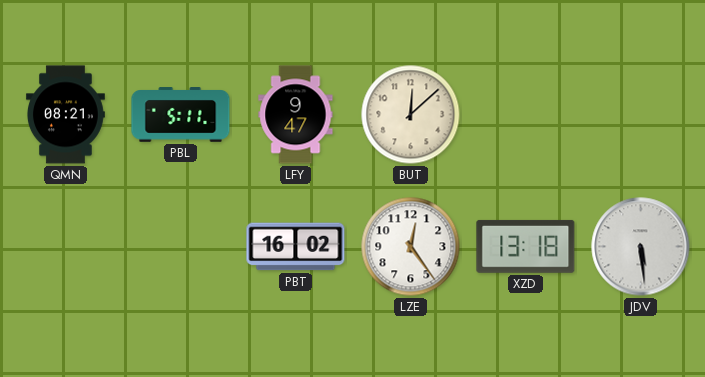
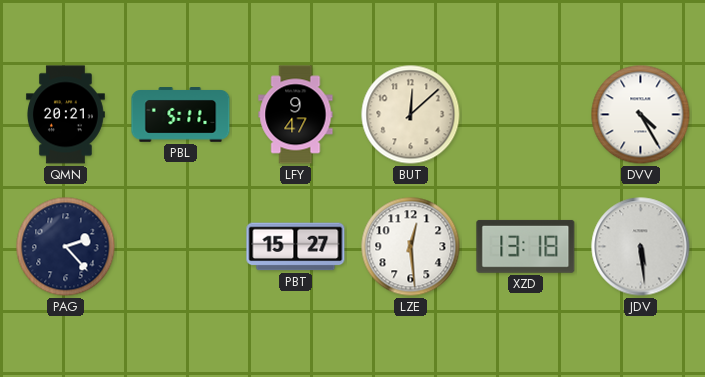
QMN: 08:21 -> 20:21 (65, 115)
DVV: none -> 4:25 (641, 115)
PAG: none -> 2:23 (66, 247)
PBT: 16:02 -> 15:27 (296, 247)
LZE: 12:24 -> 12:29 (411, 247)
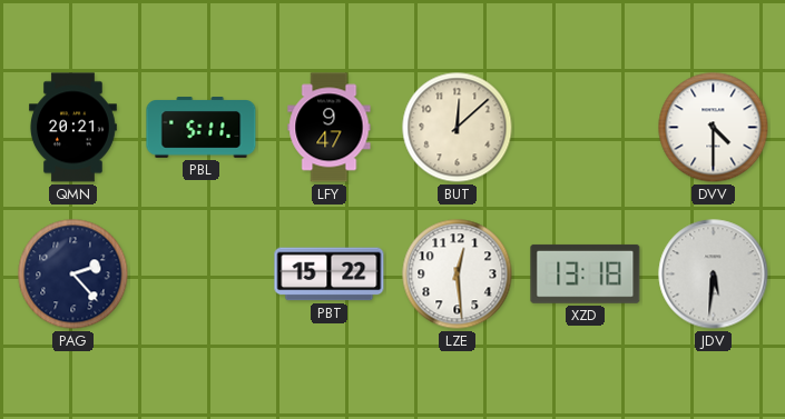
DVV: 4:25 -> 4:30 (714, 128)
PBT: 15:27 -> 15:22 (330, 275)
JDV: 5:29 -> 5:31 (714, 275)
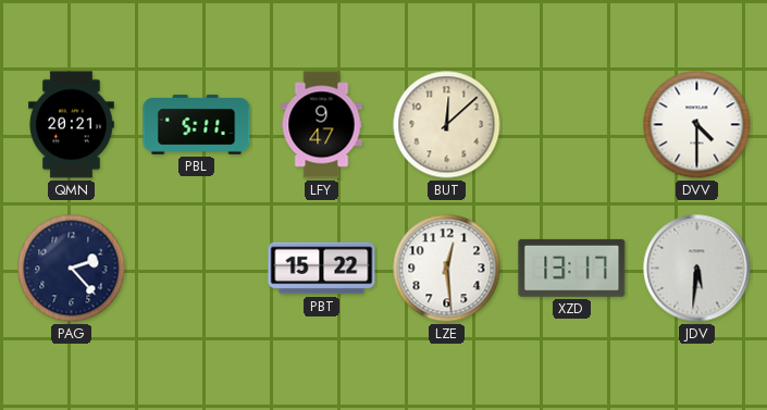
XZD: 13:18 -> 13:17 (572, 268)
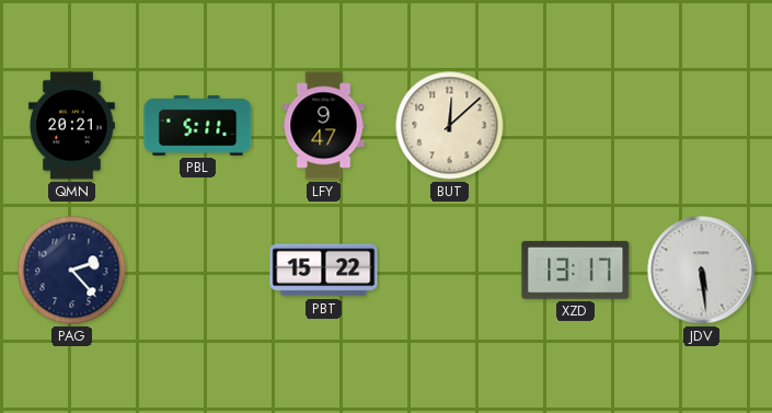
DVV: 4:30 -> none (697, 125)
LZE: 12:29 -> none (447, 269)
JDV: 5:31 -> 5:29 (702, 271)
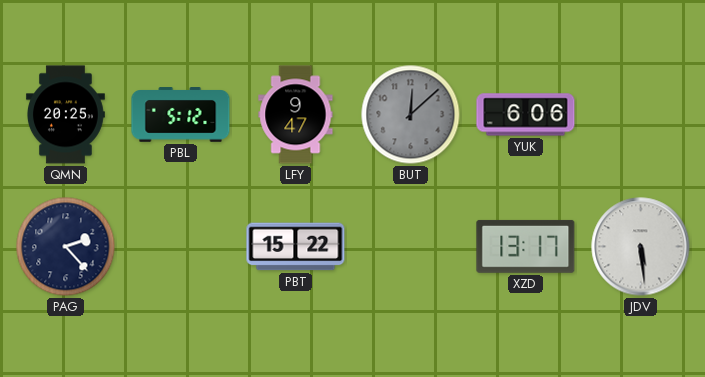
QMN: 20:21 -> 20:25 (65, 115)
PBL: 5:11 -> 5:12 (181, 115)
BUT dial: cream -> grey (411, 115)
YUK: none -> 6:06 (526, 115)
